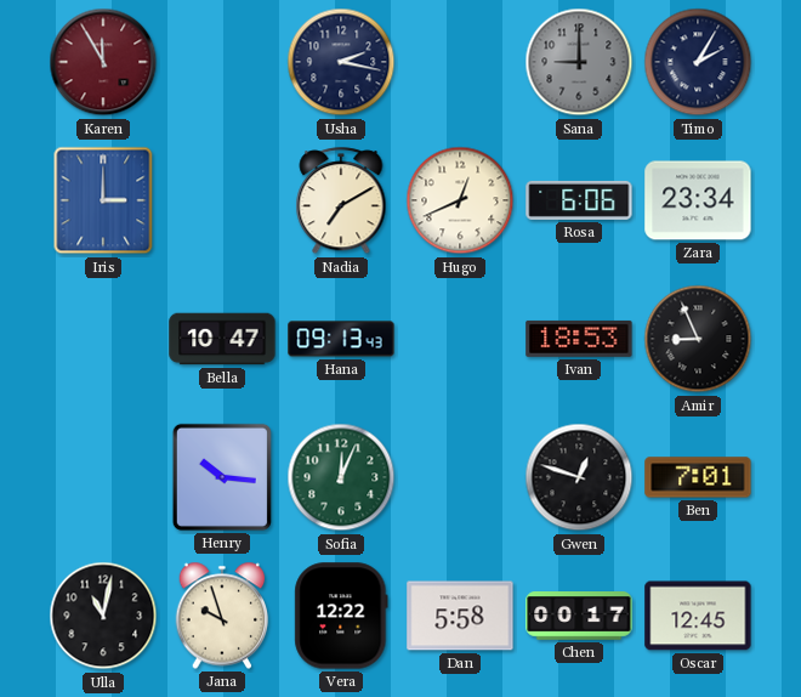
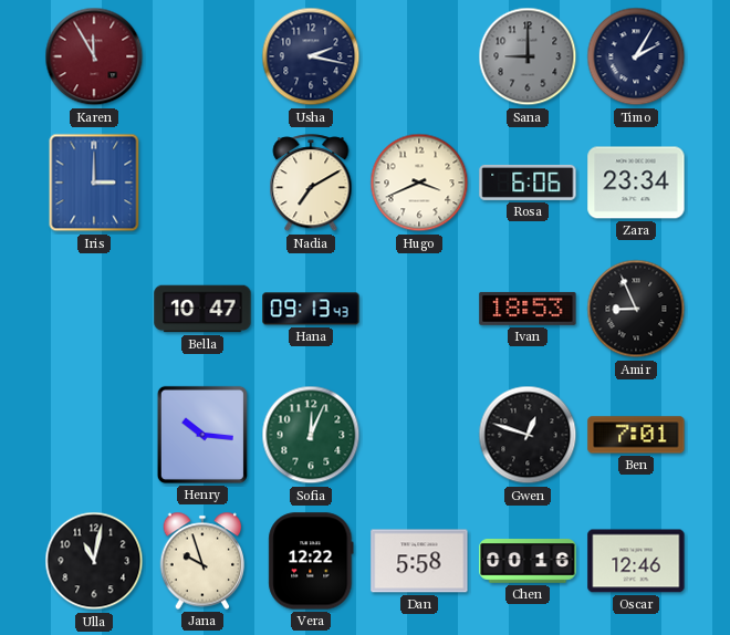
Hugo: 12:41 -> 3:41 (419, 183)
Chen: 00:17 -> 00:16 (528, 562)
Oscar: 12:45 -> 12:46 (636, 561)
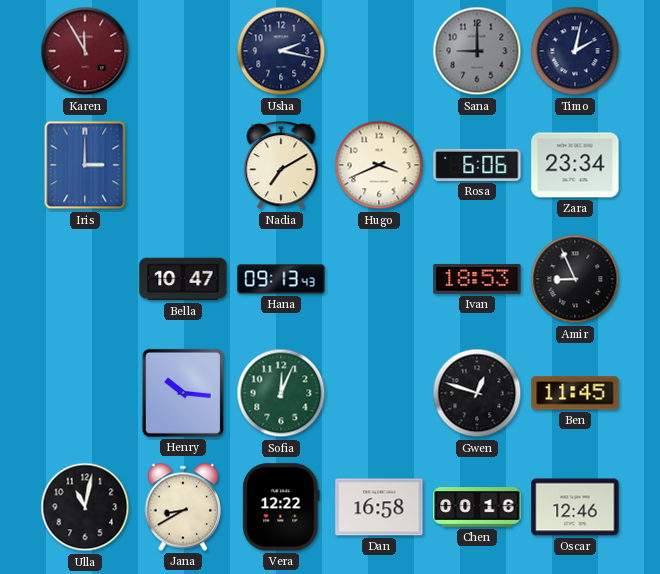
Timo: 2:05 -> 2:02 (575, 51)
Ben: 7:01 -> 11:45 (575, 393)
Jana: 9:57 -> 8:40 (183, 507)
Dan: 5:58 -> 16:58 (379, 507)
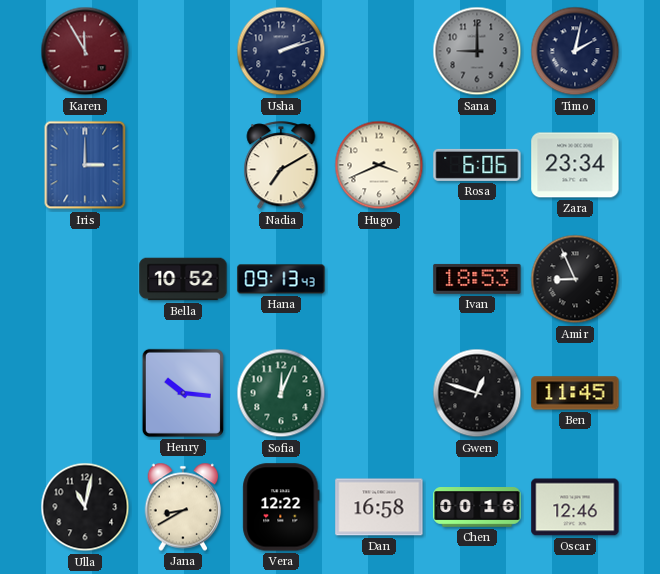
Usha: 2:17 -> 2:12 (281, 51)
Bella: 10:47 -> 10:52 (183, 279)
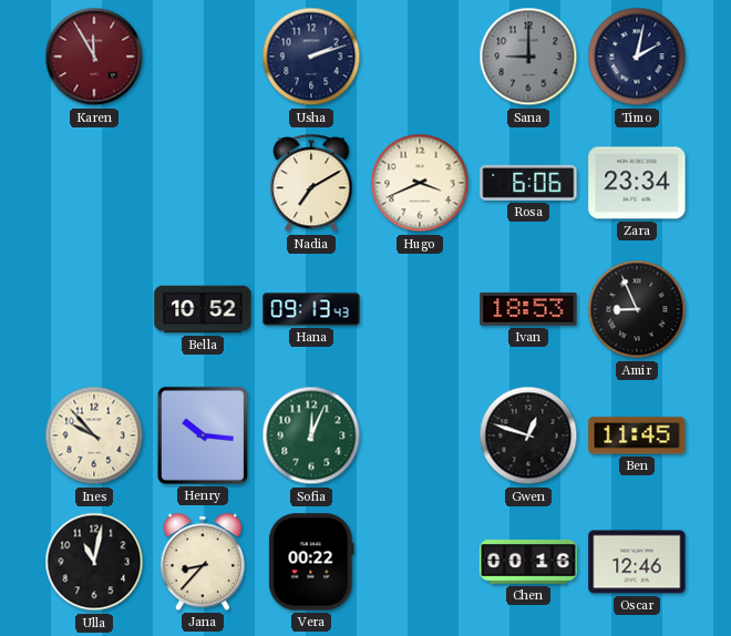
Iris: 3:00 -> none (85, 165)
Ines: none -> 9:53 (94, 435)
Jana: 8:40 -> 8:37 (203, 562)
Vera: 12:22 -> 00:22 (311, 562)
Dan: 16:58 -> none (379, 507)
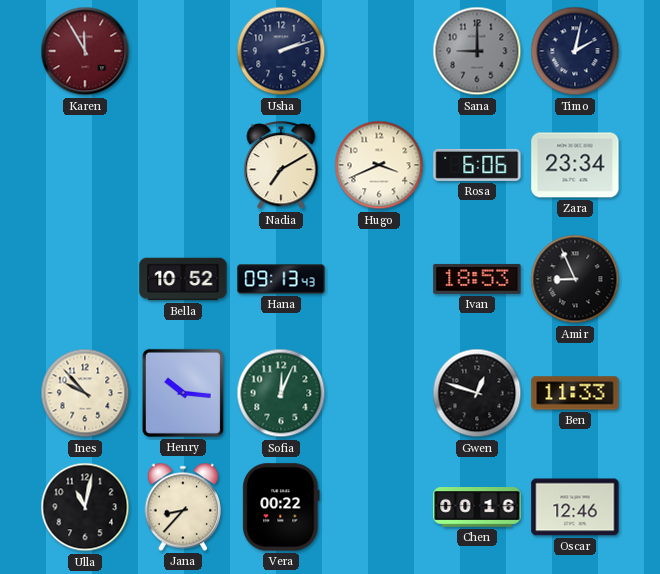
Ben: 11:45 -> 11:33 (575, 393)
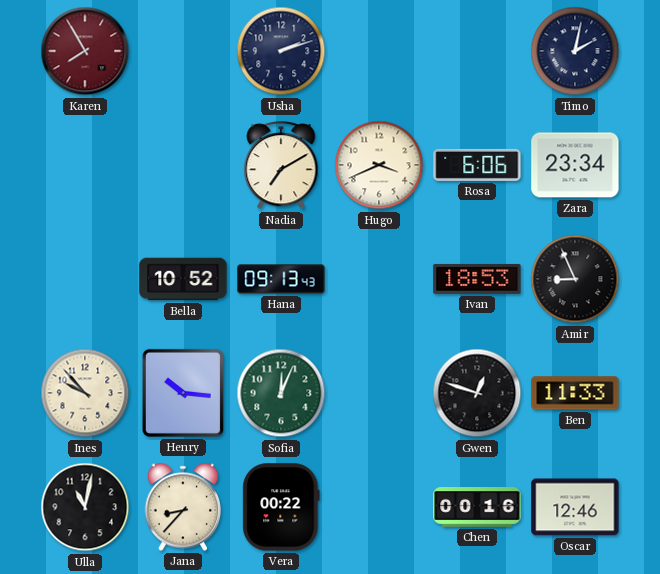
Karen: 11:55 -> 7:55 (85, 51)
Sana: 9:00 -> none (477, 51)
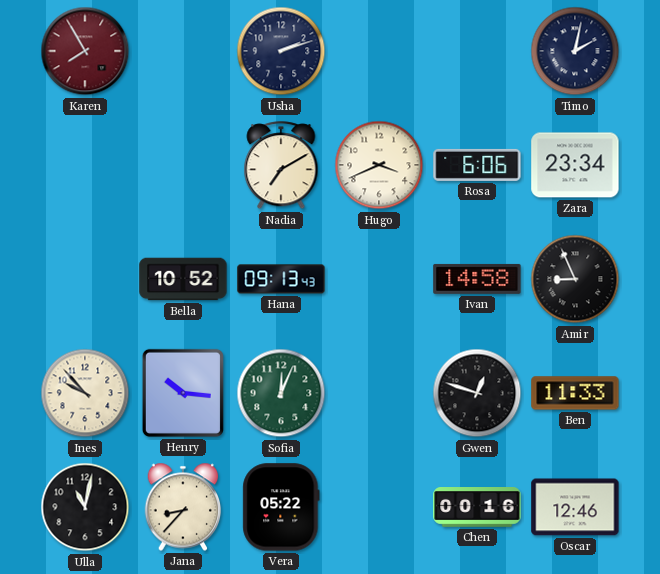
Ivan: 18:53 -> 14:58 (477, 279)
Vera: 00:22 -> 05:22 (281, 507)
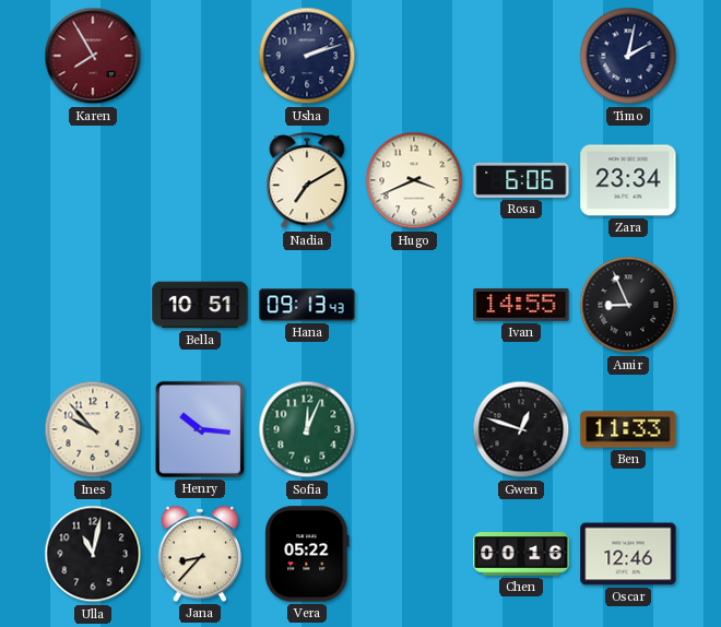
Bella: 10:52 -> 10:51 (200, 305)
Ivan: 14:58 -> 14:55 (521, 305)
